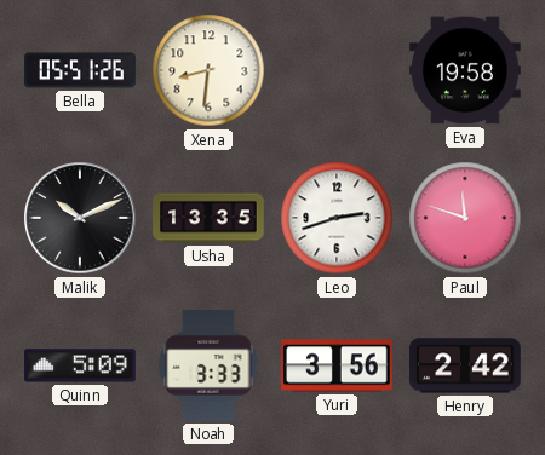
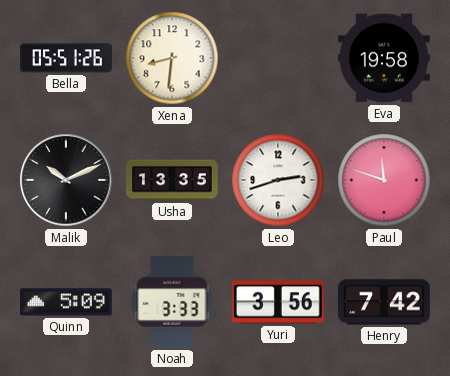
Henry: 2:42 -> 7:42 (385, 302)
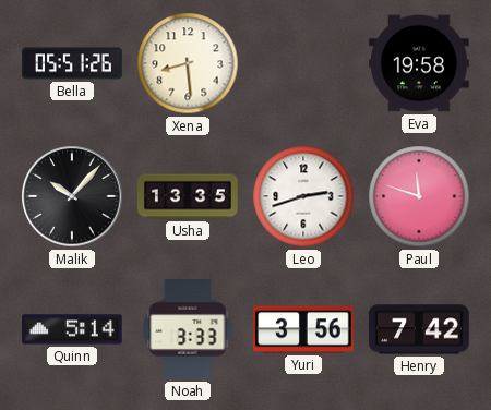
Xena: 8:31 -> 8:29 (188, 63)
Malik: 10:11 -> 10:07 (72, 196)
Quinn: 5:09 -> 5:14 (72, 329)
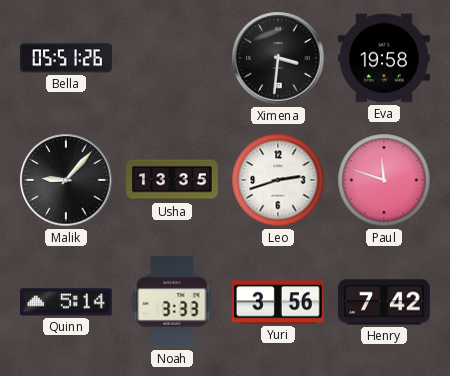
Xena: 8:29 -> none (188, 63)
Ximena: none -> 3:31 (278, 58)
Malik: 10:07 -> 9:07 (66, 180)
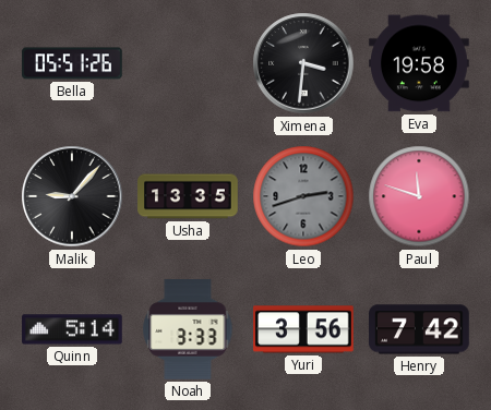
Leo dial: white -> grey (303, 196)
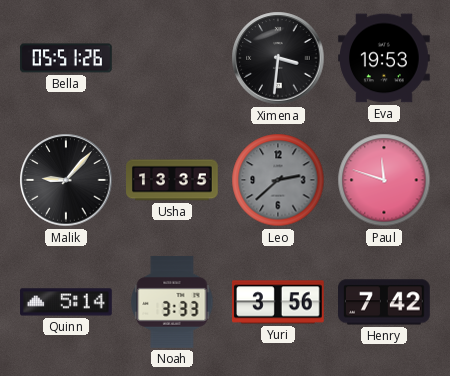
Eva: 19:58 -> 19:53 (384, 58)
Leo: 2:42 -> 2:38 (278, 180)
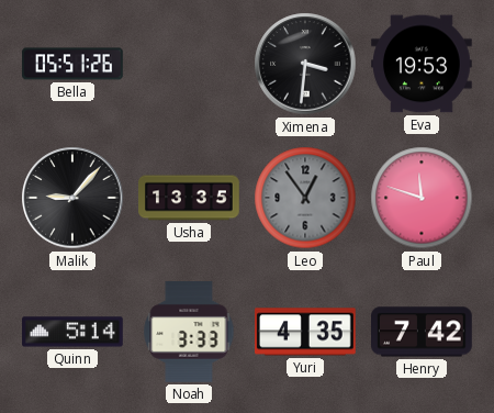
Leo: 2:38 -> 12:54 (305, 198)
Yuri: 3:56 -> 4:35 (306, 332)
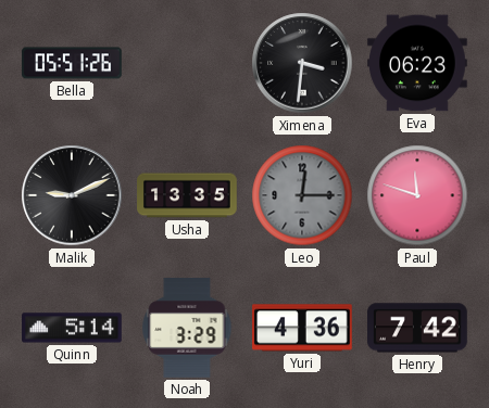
Eva: 19:53 -> 06:23 (417, 63)
Malik: 9:07 -> 9:11 (72, 195)
Leo: 12:54 -> 12:15 (302, 195)
Noah: 3:33 -> 3:29 (187, 329)
Yuri: 4:35 -> 4:36 (303, 328)
